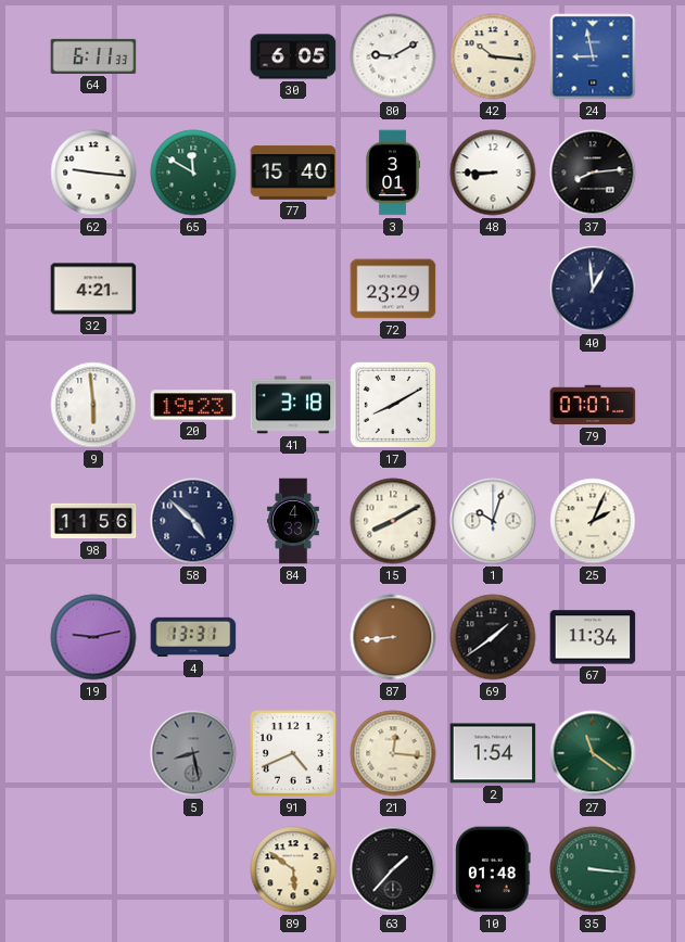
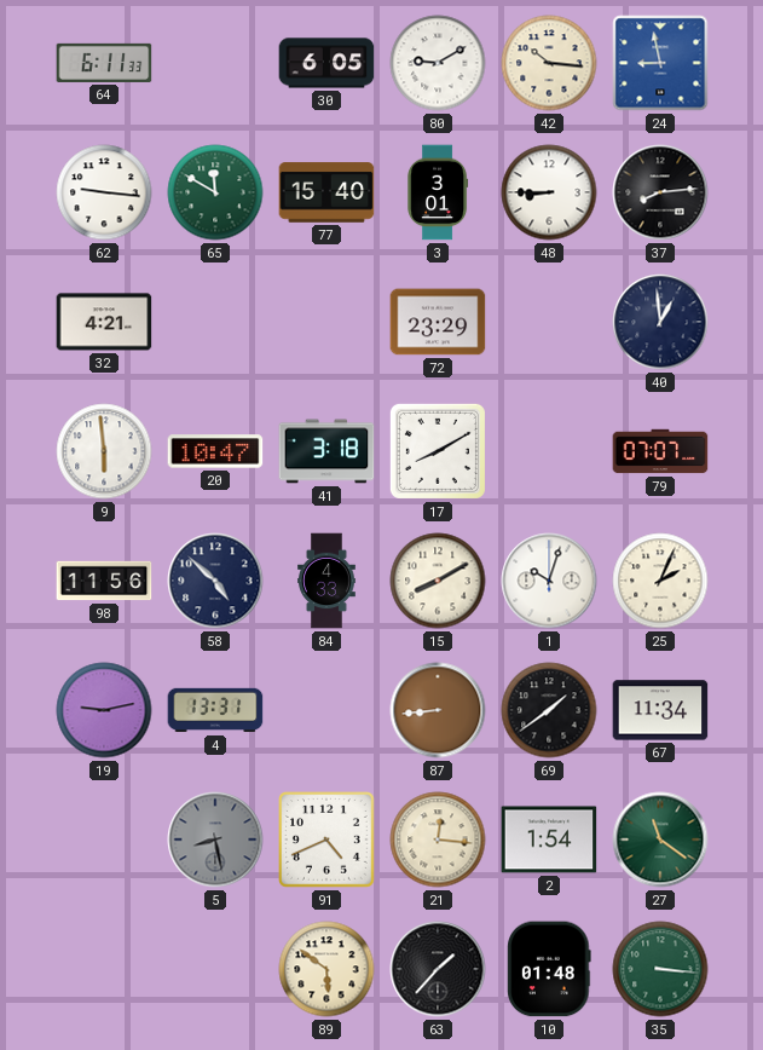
20: 19:23 -> 10:47 (215, 451)
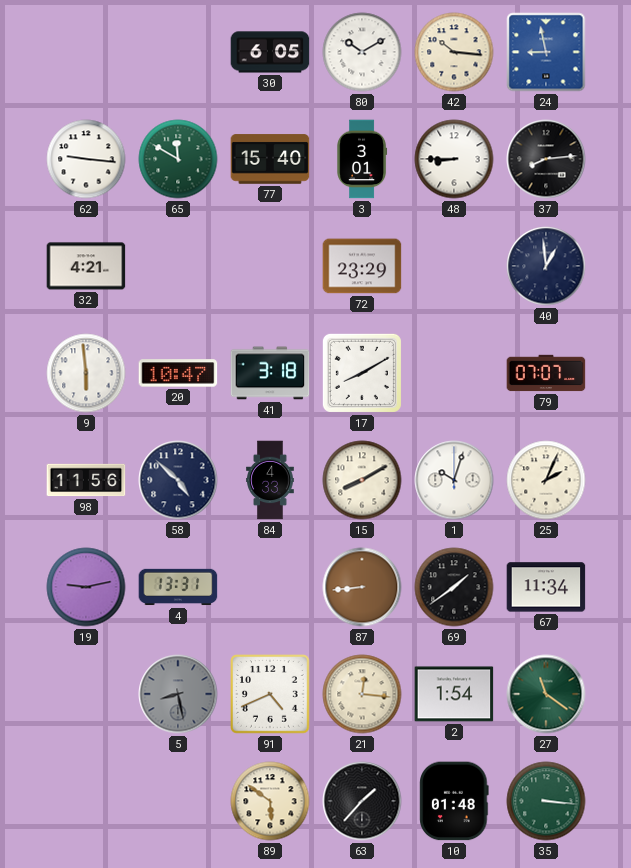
64: 6:11 -> none (104, 63)
80: 9:10 -> 10:10 (362, 52)
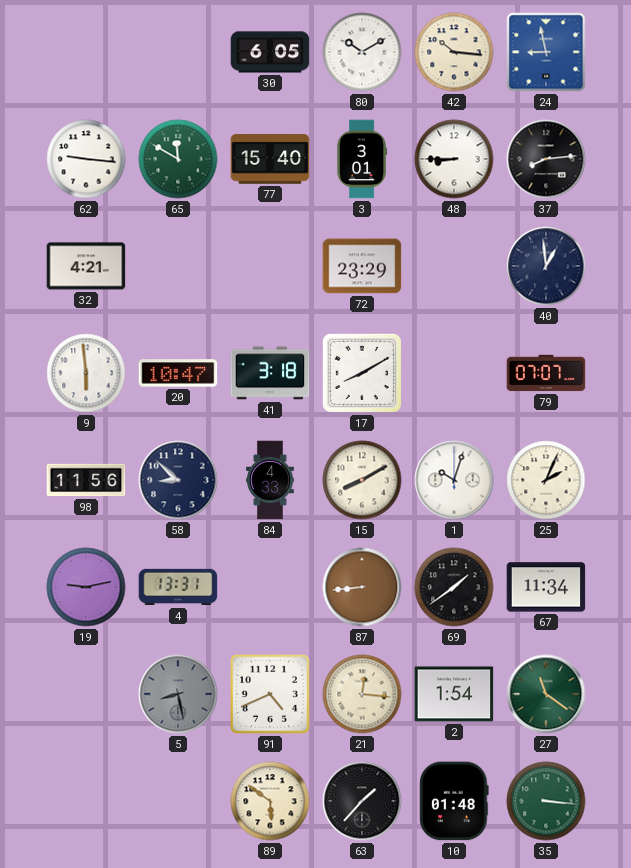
58: 4:52 -> 8:52 (178, 480)
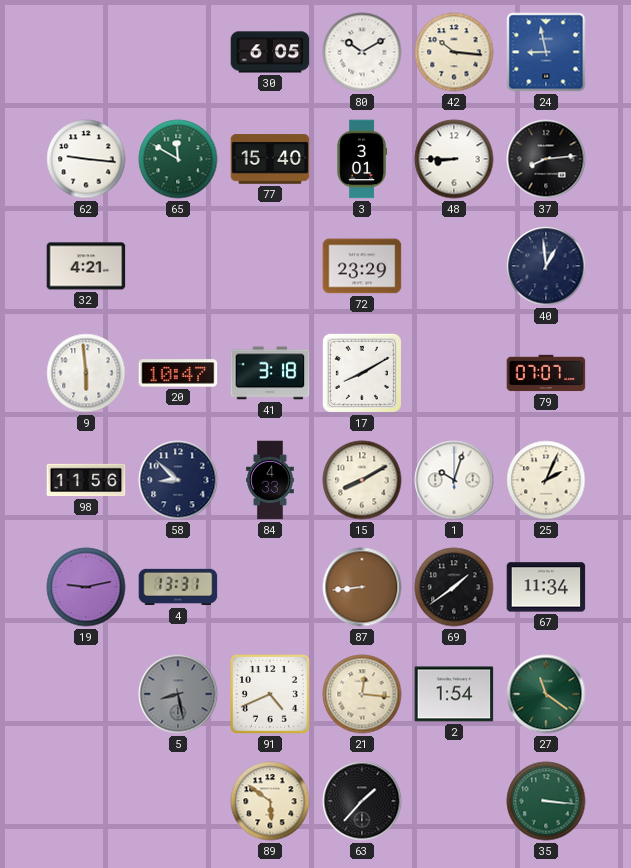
10: 01:48 -> none (454, 801)
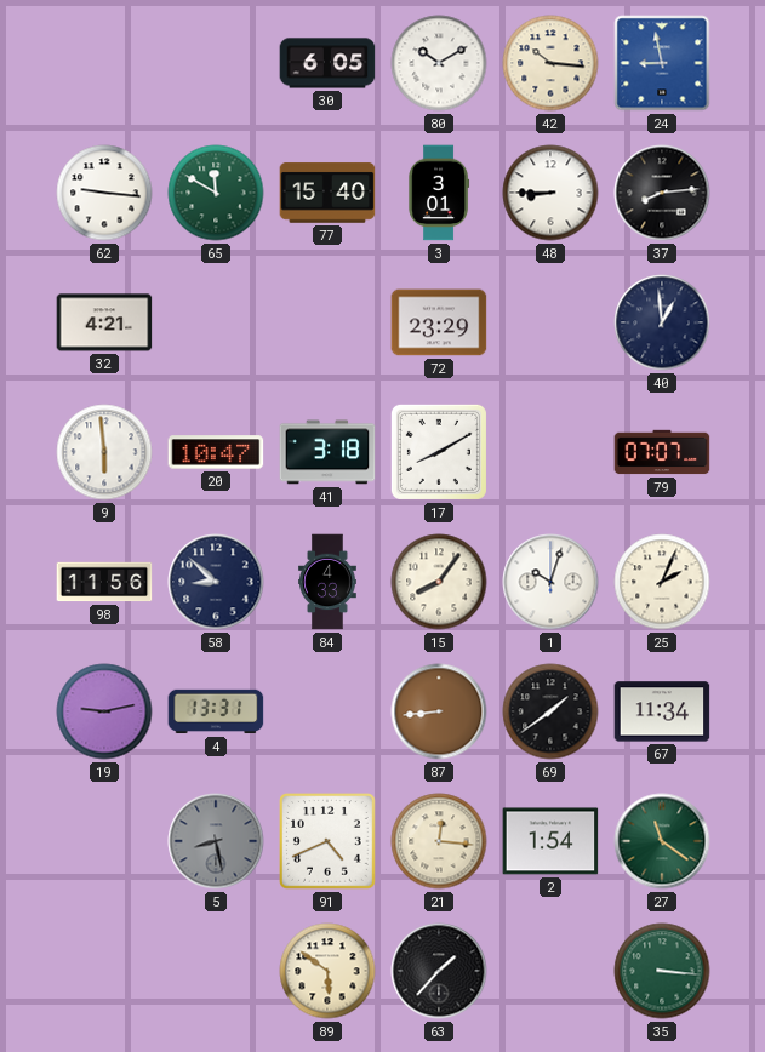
15: 8:10 -> 8:06 (439, 582)
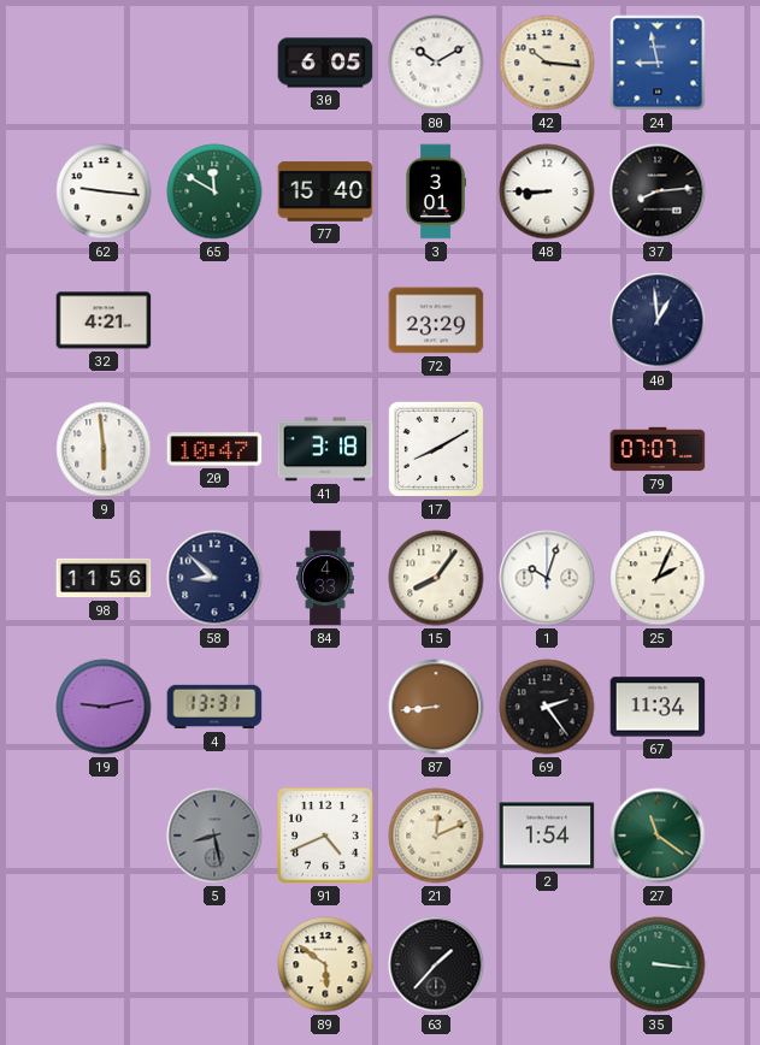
69: 1:39 -> 2:24 (547, 707)
21: 12:16 -> 12:11 (436, 836)
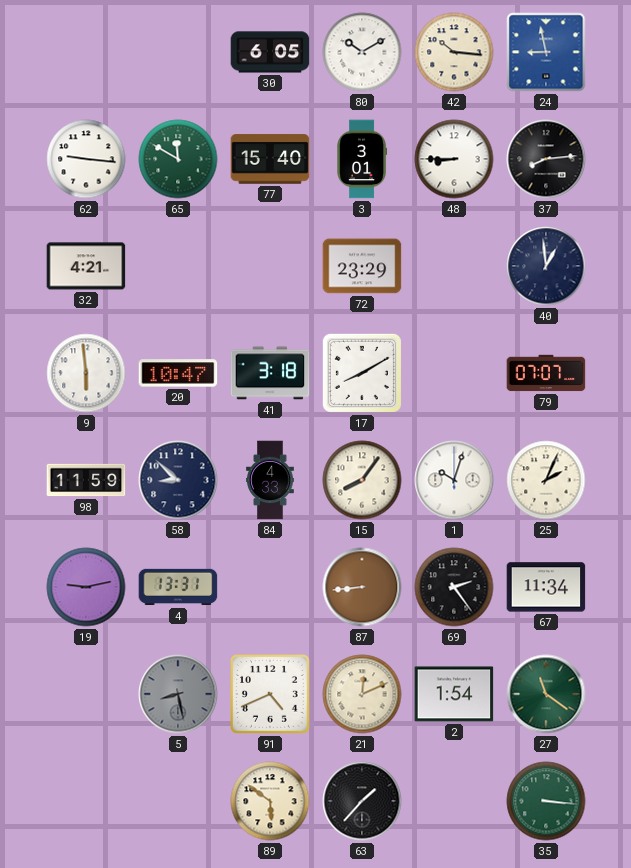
98: 11:56 -> 11:59 (86, 480)
